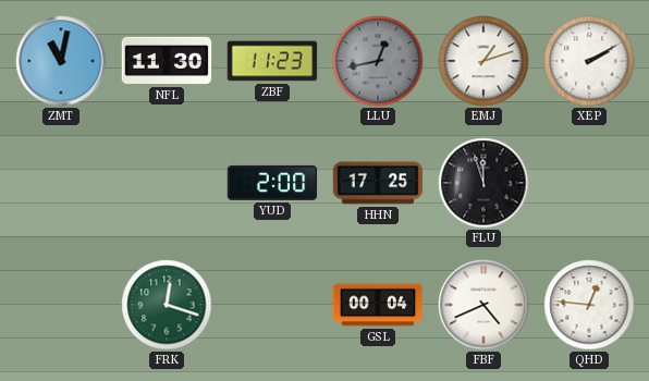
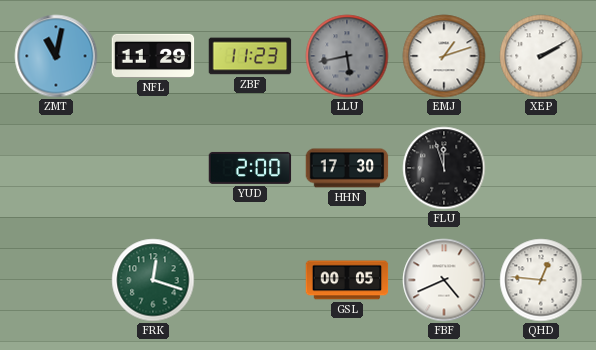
NFL: 11:30 -> 11:29 (153, 56)
LLU: 12:43 -> 5:43 (347, 56)
HHN: 17:25 -> 17:30 (347, 168)
GSL: 00:04 -> 00:05 (347, 280)
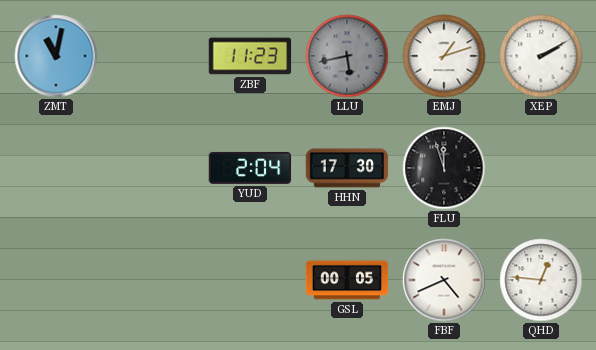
NFL: 11:29 -> none (153, 56)
YUD: 2:00 -> 2:04 (250, 168)
FRK: 12:18 -> none (153, 280)
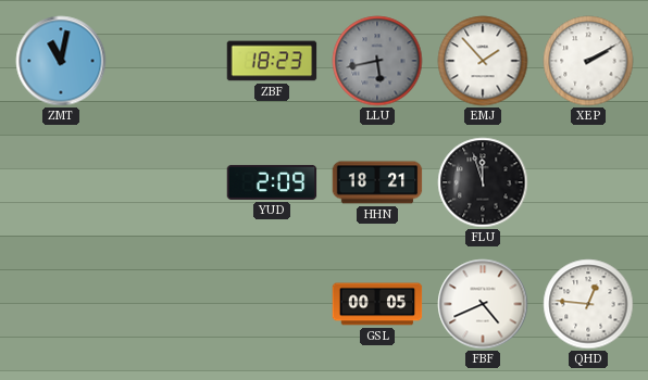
ZBF: 11:23 -> 18:23 (272, 61)
EMJ: 1:12 -> 1:53 (483, 61)
YUD: 2:04 -> 2:09 (272, 182)
HHN: 17:30 -> 18:21 (377, 182)
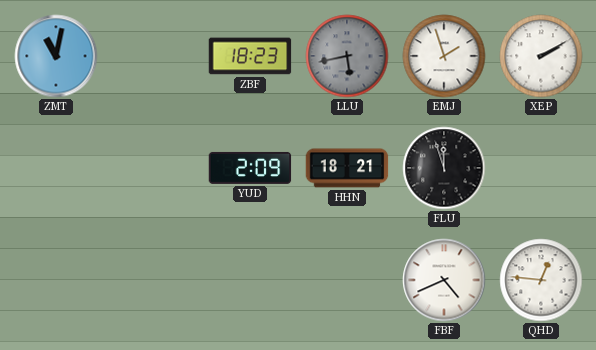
EMJ: 1:53 -> 1:57 (444, 56)
GSL: 00:05 -> none (377, 304)
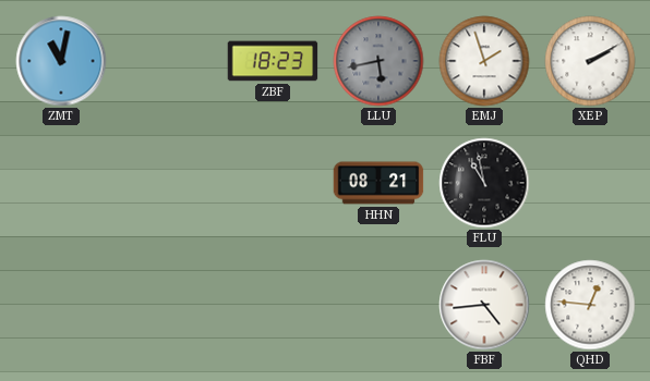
YUD: 2:09 -> none (250, 168)
HHN: 18:21 -> 08:21 (378, 183)
FLU: 11:57 -> 10:58 (484, 183)
FBF: 4:41 -> 4:44 (484, 305)
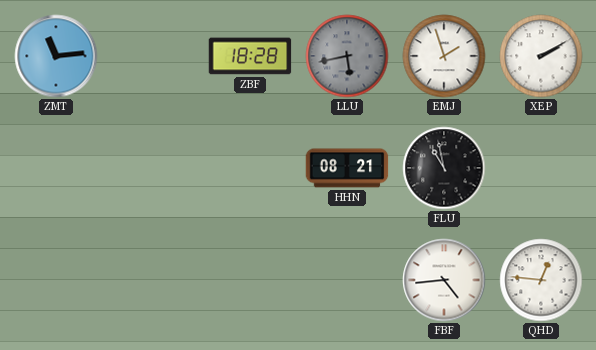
ZMT: 11:02 -> 11:14 (56, 56)
ZBF: 18:23 -> 18:28 (250, 56)
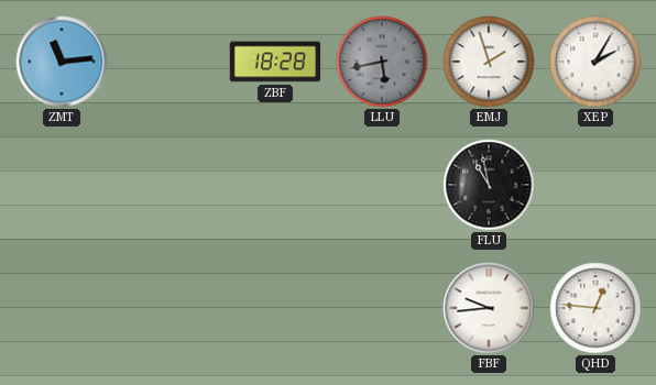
XEP: 2:10 -> 2:05 (595, 62)
HHN: 08:21 -> none (347, 168)
FBF: 4:44 -> 9:44 (489, 308)
